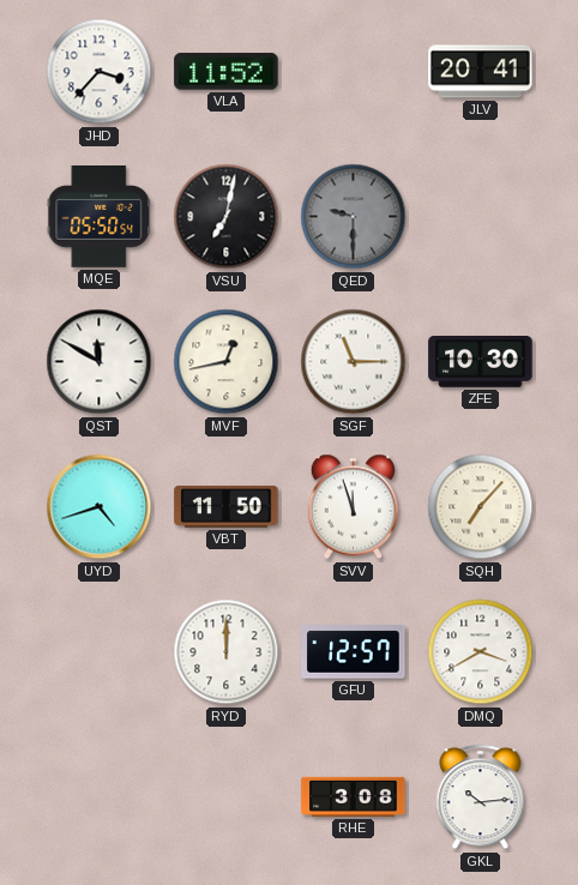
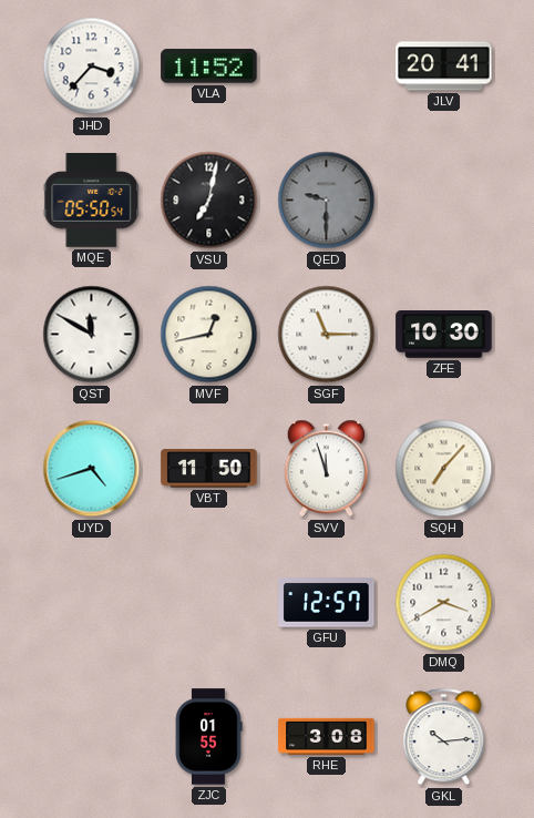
RYD: 12:00 -> none (227, 652)
ZJC: none -> 01:55 (208, 737)
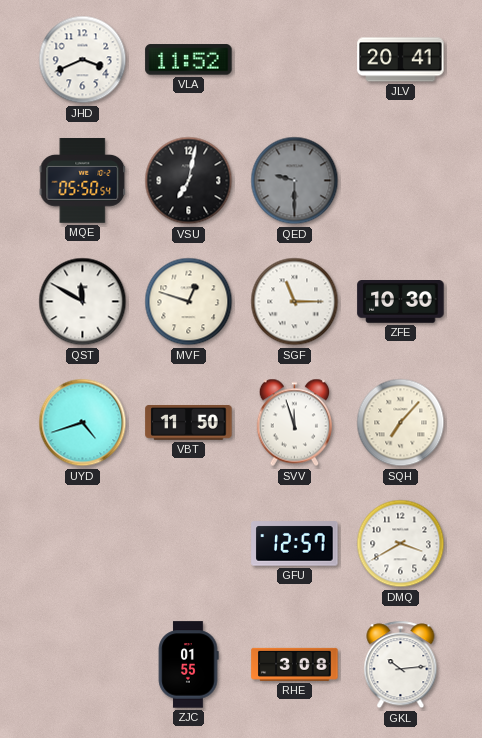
JHD: 3:37 -> 3:41 (83, 60)
MVF: 12:43 -> 12:48 (189, 302)
